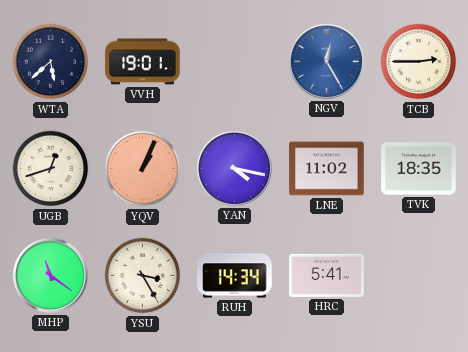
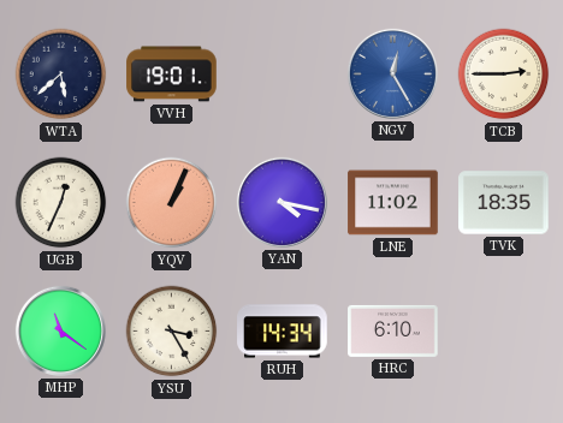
UGB: 12:42 -> 12:34 (61, 203)
HRC: 5:41 -> 6:10 (393, 330)
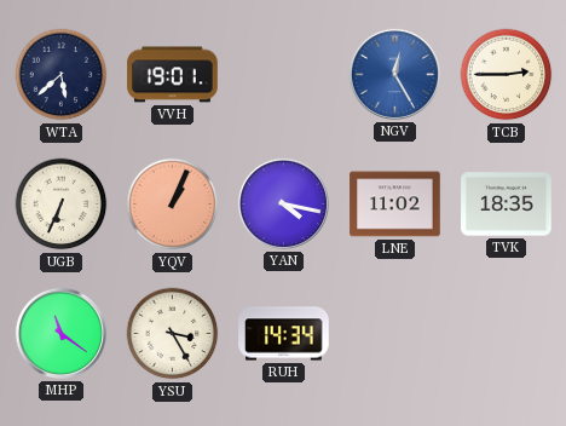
UGB: 12:34 -> 6:34 (62, 205)
HRC: 6:10 -> none (393, 330)
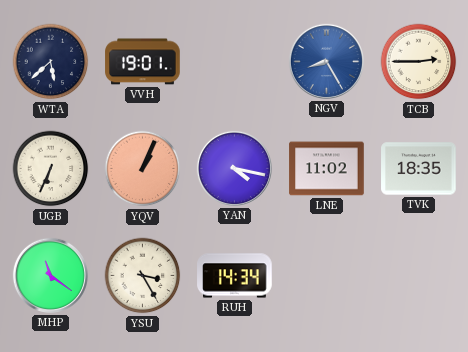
NGV: 12:25 -> 8:25 (326, 61)
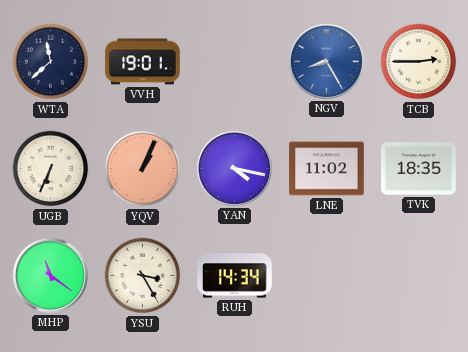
WTA: 5:38 -> 11:38 (51, 62)
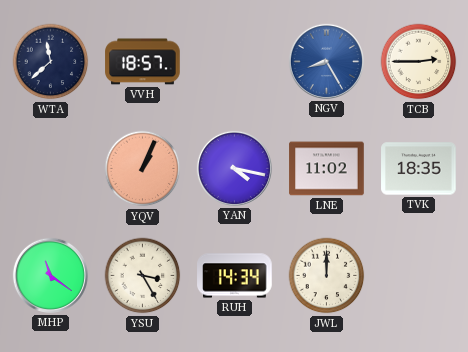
VVH: 19:01 -> 18:57 (143, 62)
UGB: 6:34 -> none (51, 169)
JWL: none -> 12:00 (327, 276)
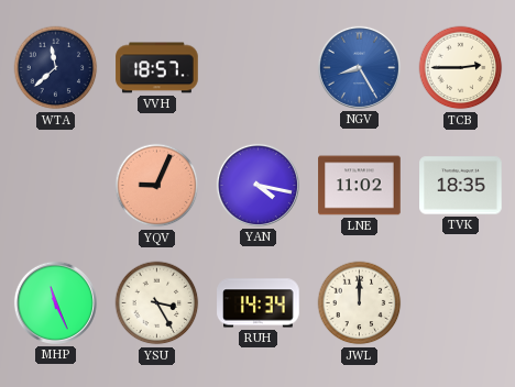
YQV: 1:04 -> 9:04 (157, 186)
MHP: 11:21 -> 11:26 (55, 302)
